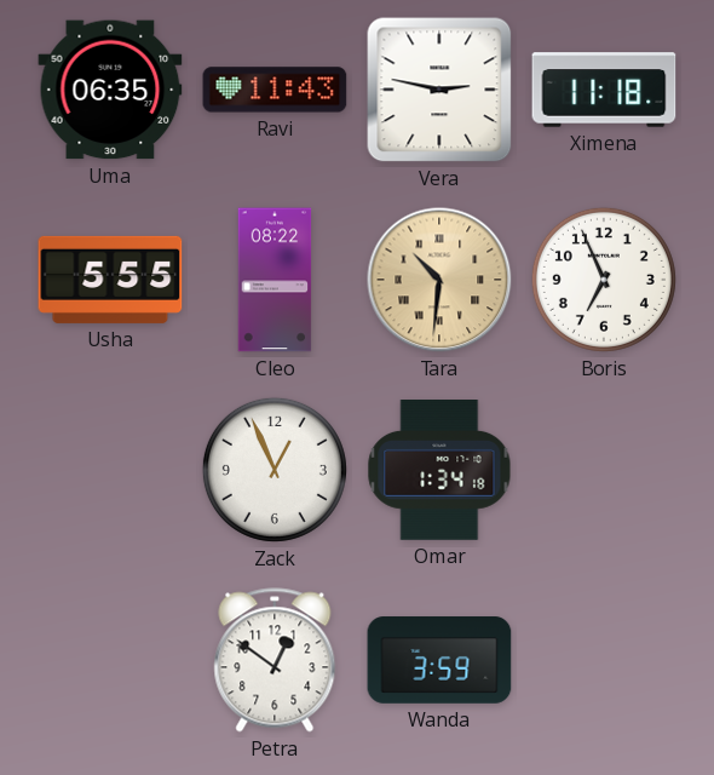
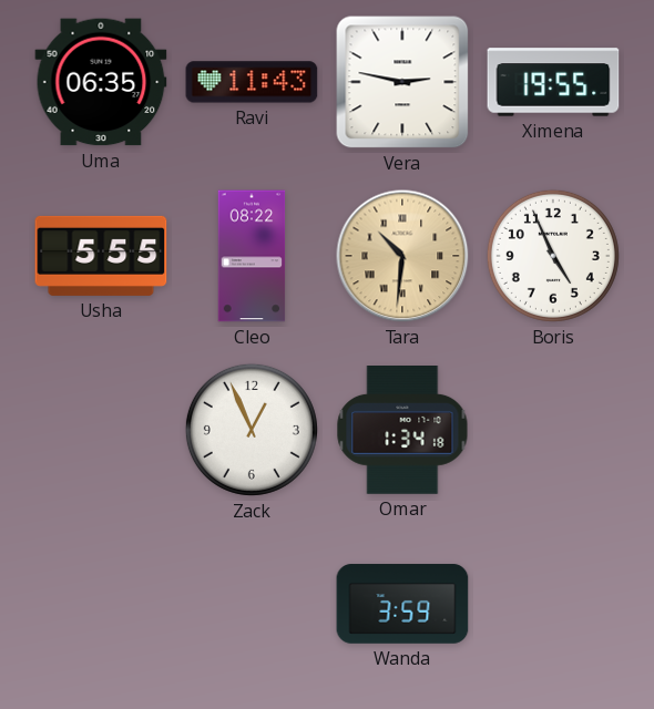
Ximena: 11:18 -> 19:55 (553, 82)
Boris: 6:56 -> 4:56 (553, 256)
Petra: 12:51 -> none (275, 660)
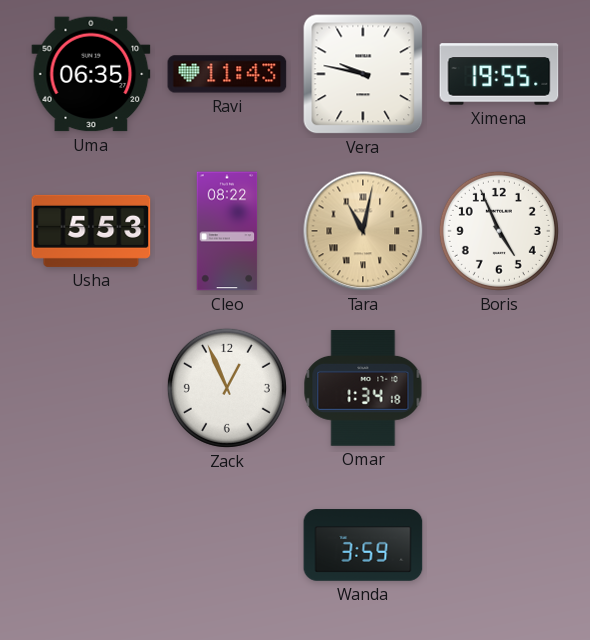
Vera: 2:47 -> 9:47 (363, 74)
Usha: 5:55 -> 5:53 (91, 231)
Tara: 10:31 -> 11:02 (363, 231)
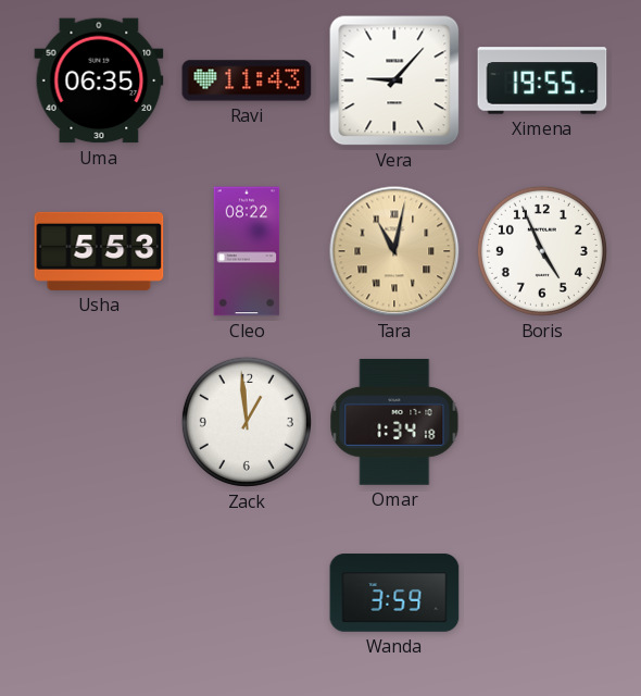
Vera: 9:47 -> 9:07 (394, 80)
Zack: 12:56 -> 12:59 (247, 422)
